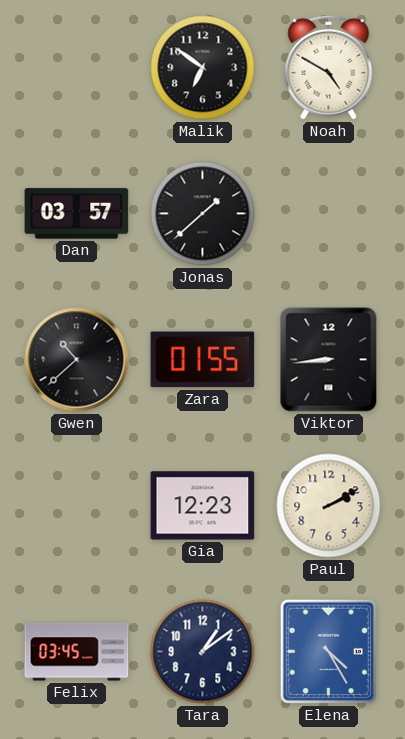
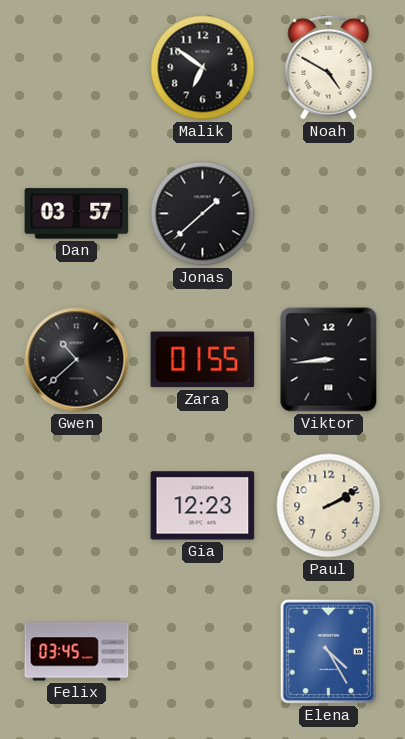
Tara: 1:09 -> none (203, 652)
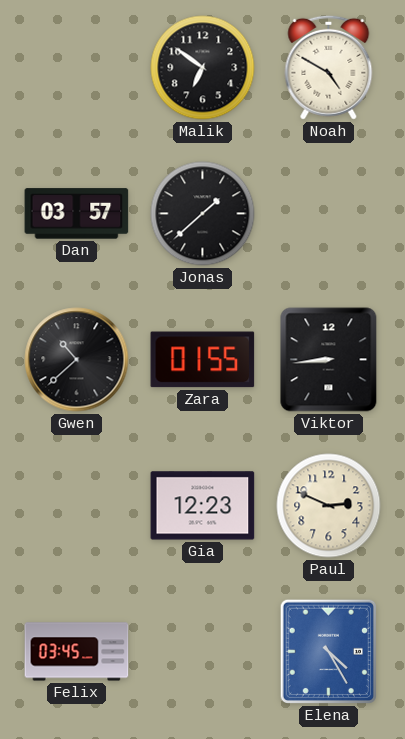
Paul: 2:10 -> 2:49 (329, 506)
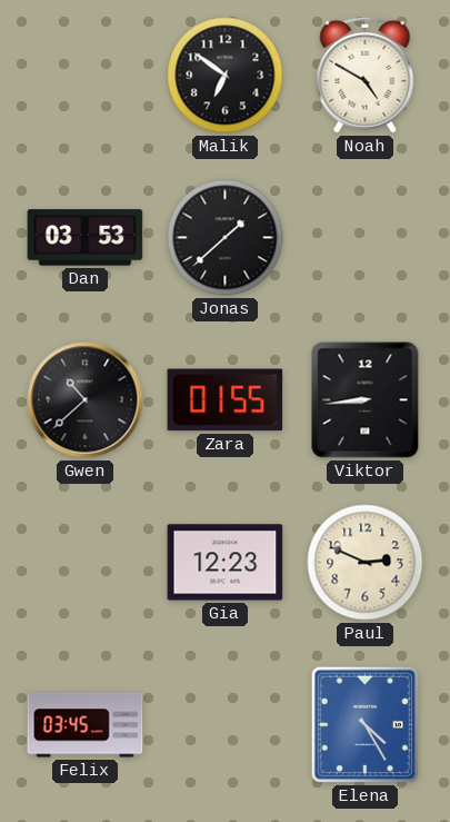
Dan: 03:57 -> 03:53 (86, 238)
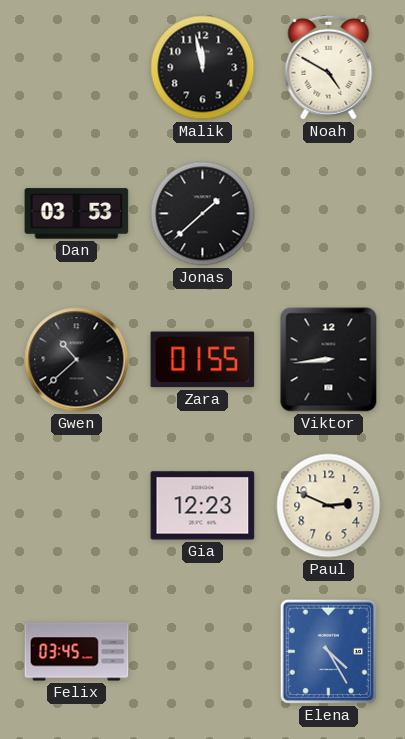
Malik: 6:51 -> 11:58 (203, 68)
